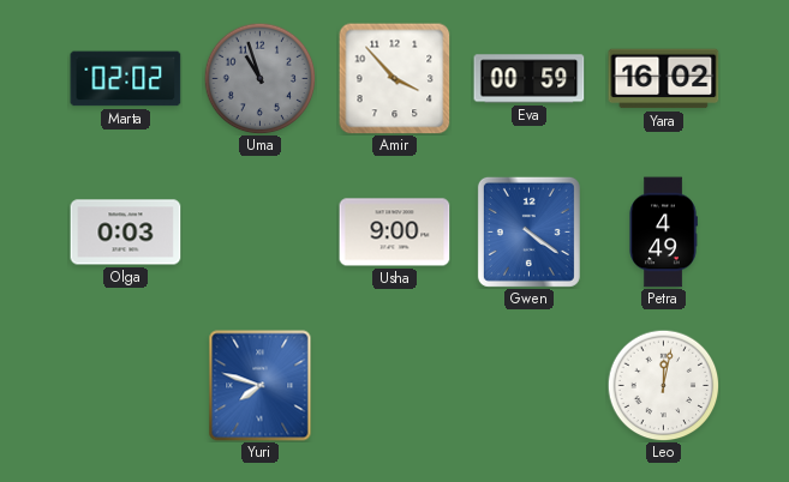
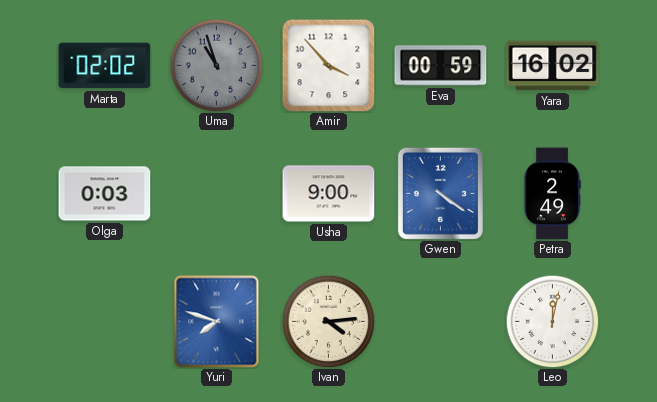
Petra: 4:49 -> 2:49 (552, 194)
Ivan: none -> 4:14 (328, 321)
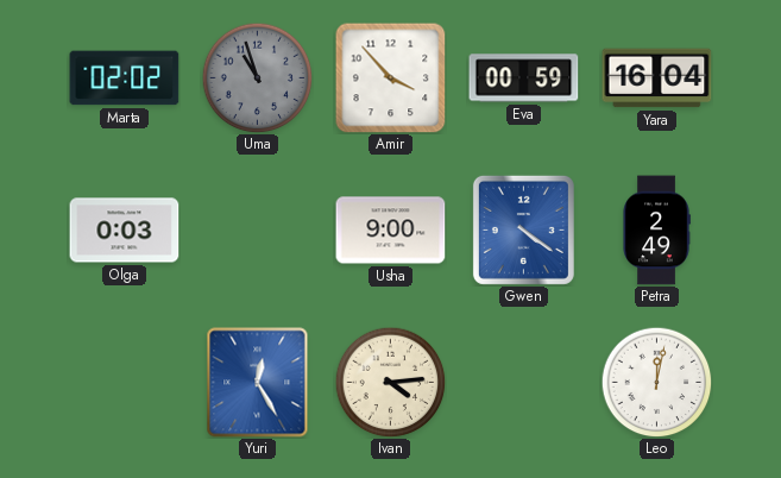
Yara: 16:02 -> 16:04 (657, 78)
Yuri: 7:48 -> 12:25 (258, 383)
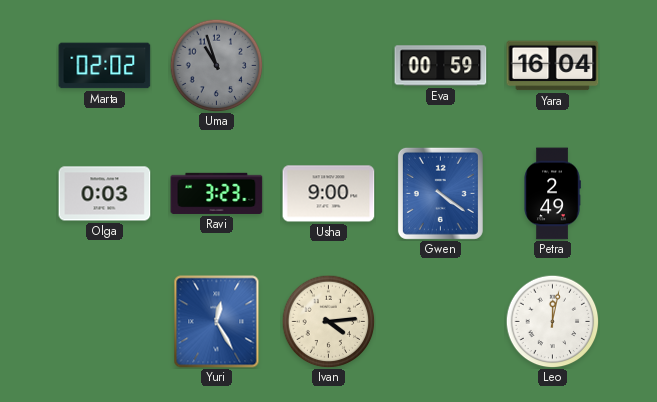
Amir: 3:53 -> none (391, 78)
Ravi: none -> 3:23 (217, 193)
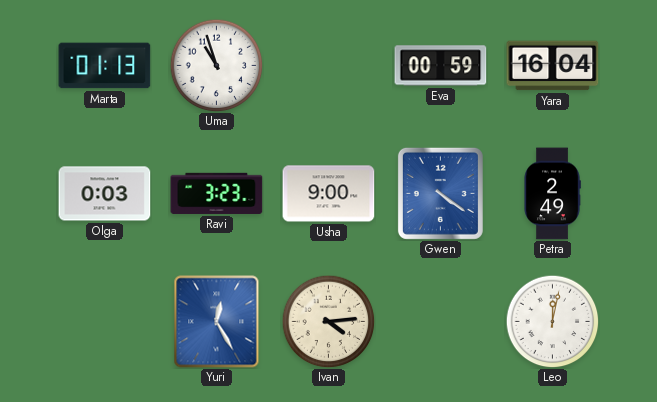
Marta: 02:02 -> 01:13 (105, 66)
Uma dial: grey -> white (216, 65)
